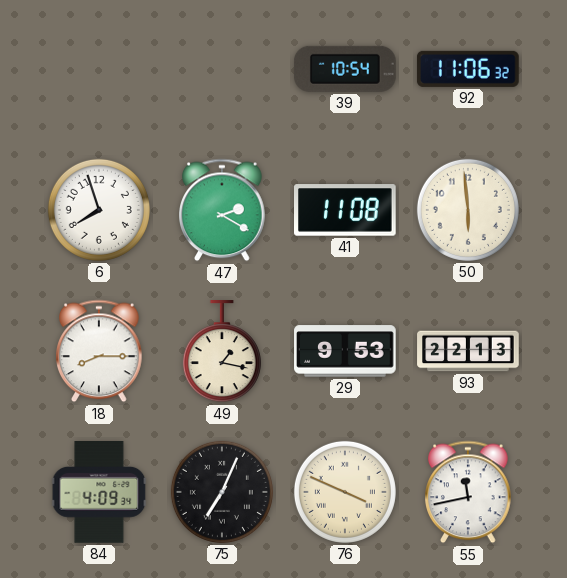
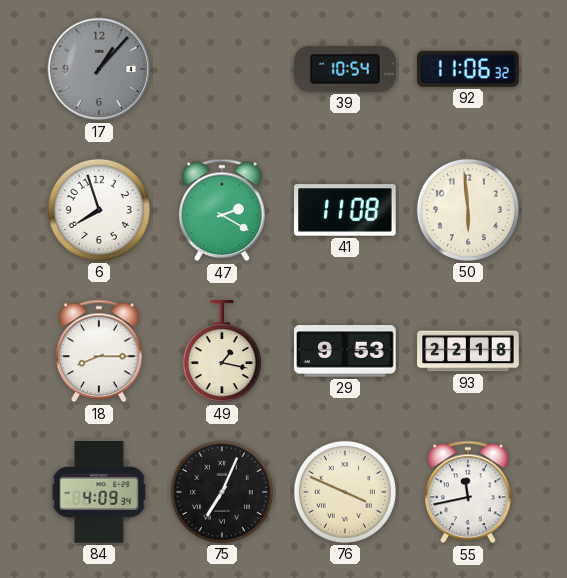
17: none -> 1:07 (99, 69)
93: 22:13 -> 22:18 (468, 351)
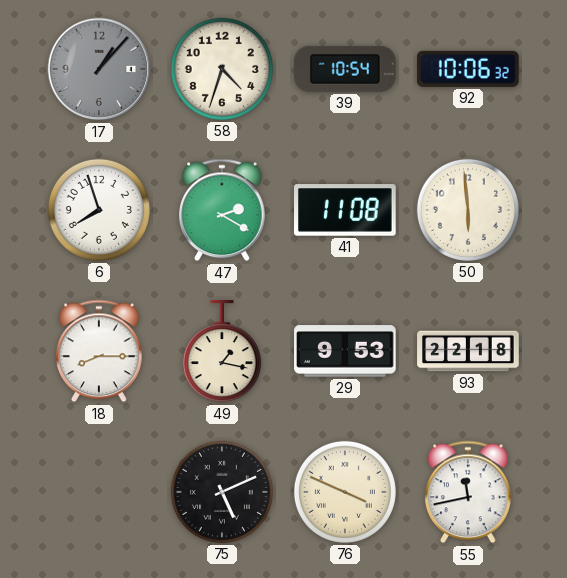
58: none -> 4:33 (222, 69)
92: 11:06 -> 10:06 (468, 69)
84: 4:09 -> none (99, 493)
75: 7:04 -> 5:11 (222, 492)
